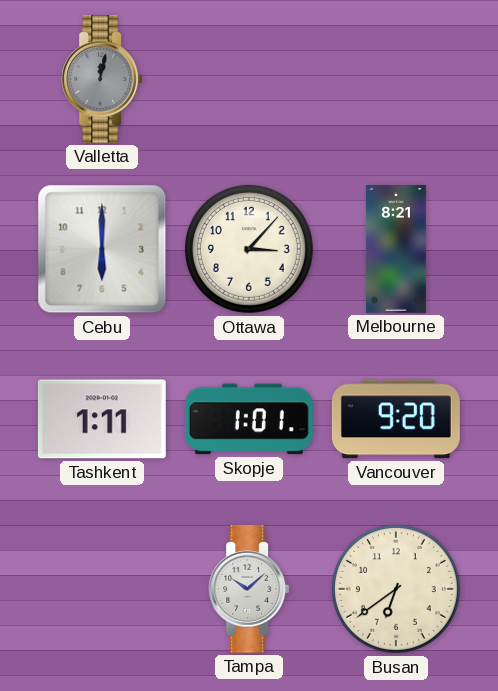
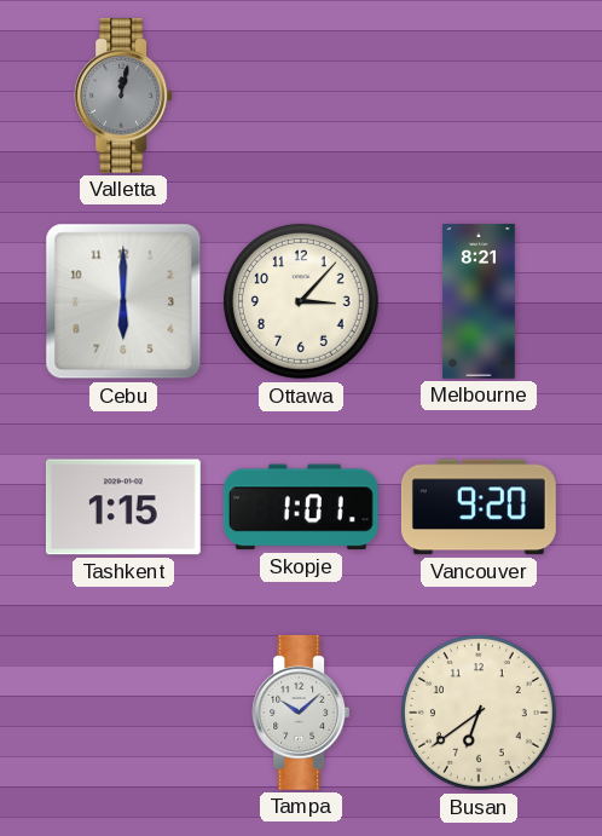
Tashkent: 1:11 -> 1:15 (123, 507)
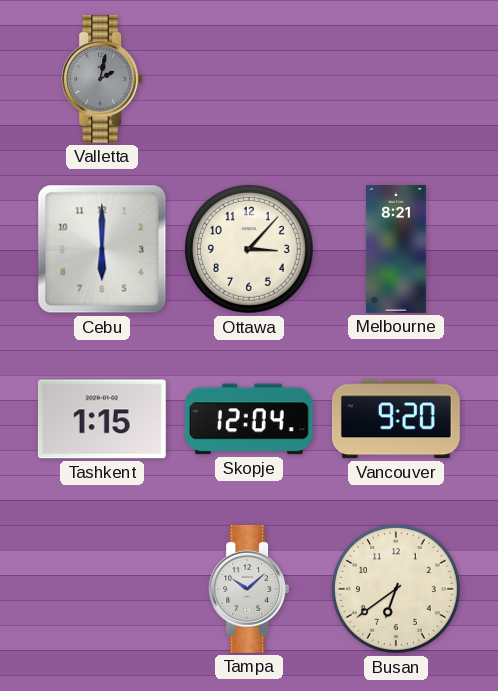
Valletta: 12:02 -> 2:02 (102, 79)
Skopje: 1:01 -> 12:04 (249, 419)
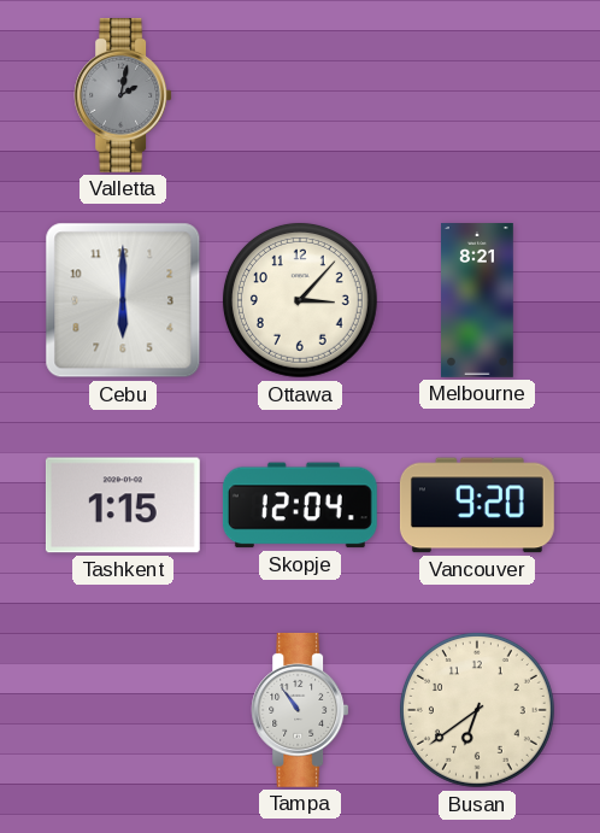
Tampa: 10:08 -> 10:54 (300, 710)
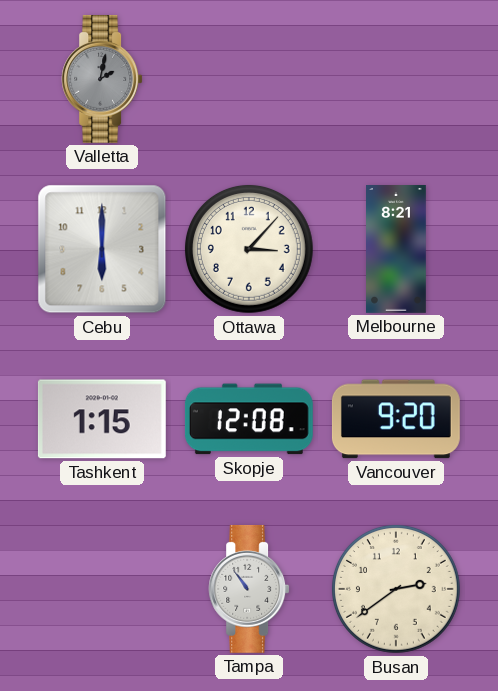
Skopje: 12:04 -> 12:08 (249, 419)
Busan: 6:39 -> 2:39 (396, 589)
